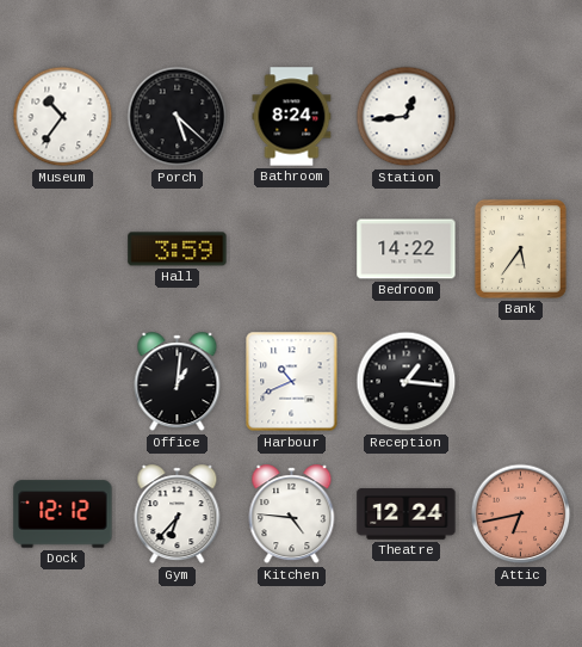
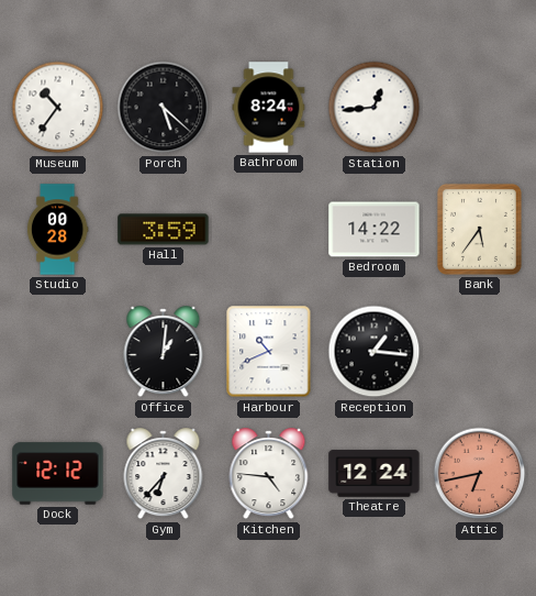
Studio: none -> 00:28 (57, 230)
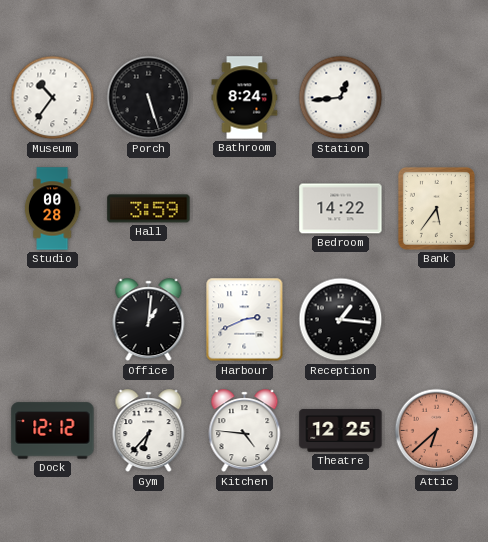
Porch: 5:22 -> 5:27 (149, 98)
Harbour: 10:41 -> 2:41 (245, 320)
Theatre: 12:24 -> 12:25 (341, 431)
Attic: 6:43 -> 6:38 (437, 431)
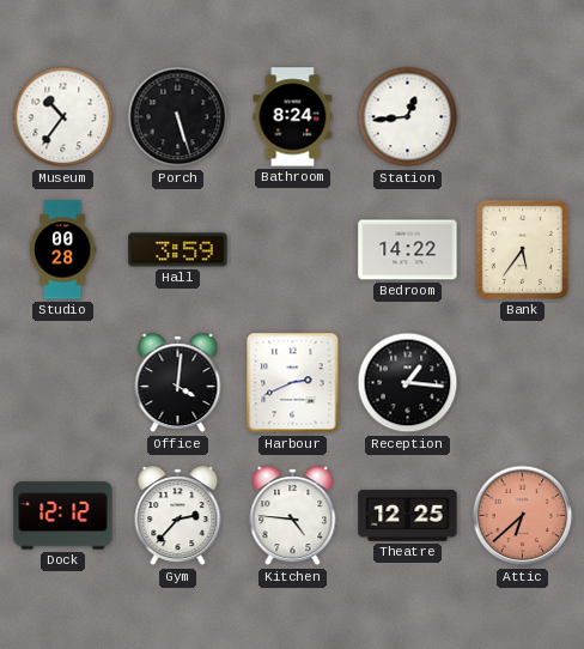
Office: 1:01 -> 4:01 (178, 383)
Gym: 6:37 -> 2:37 (178, 516)
